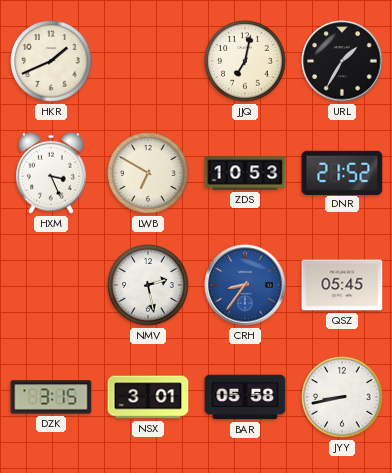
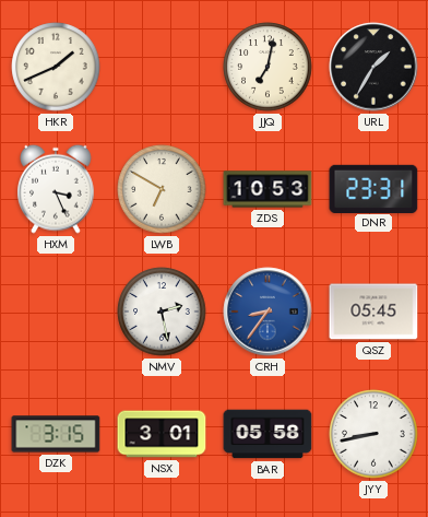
DNR: 21:52 -> 23:31 (373, 188)
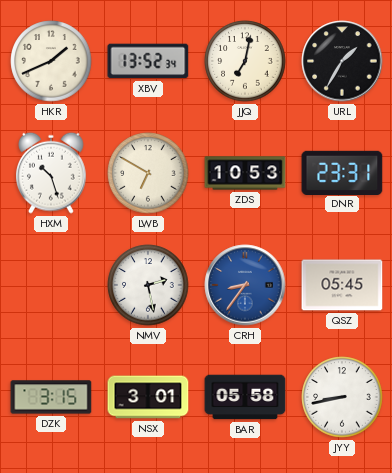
XBV: none -> 13:52 (148, 61)
HXM: 3:26 -> 10:27 (52, 173)
